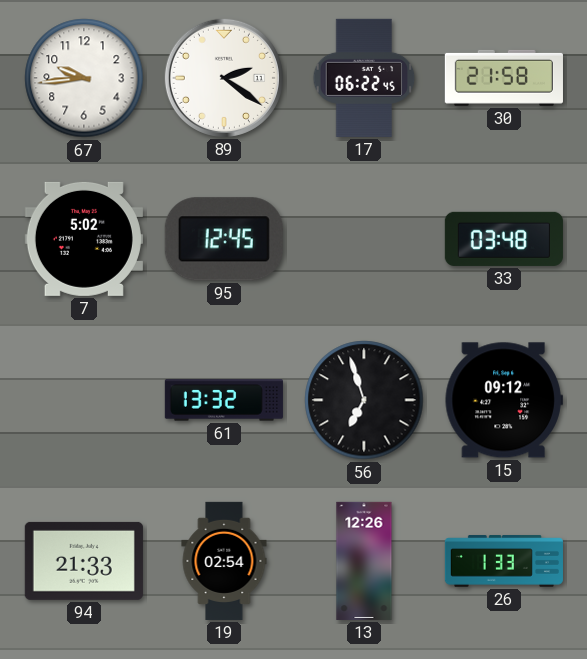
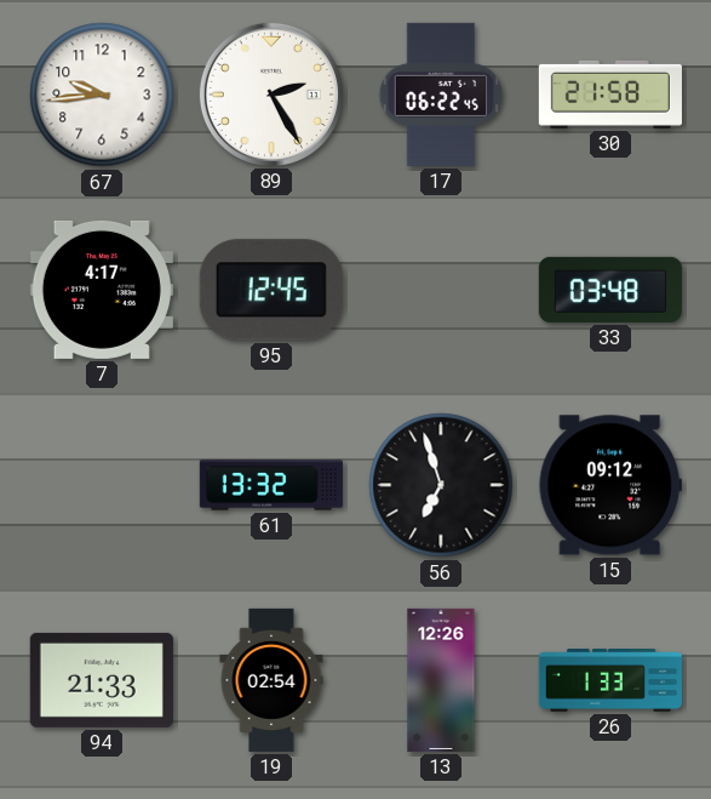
89: 2:21 -> 2:25 (271, 95)
7: 5:02 -> 4:17 (102, 290)
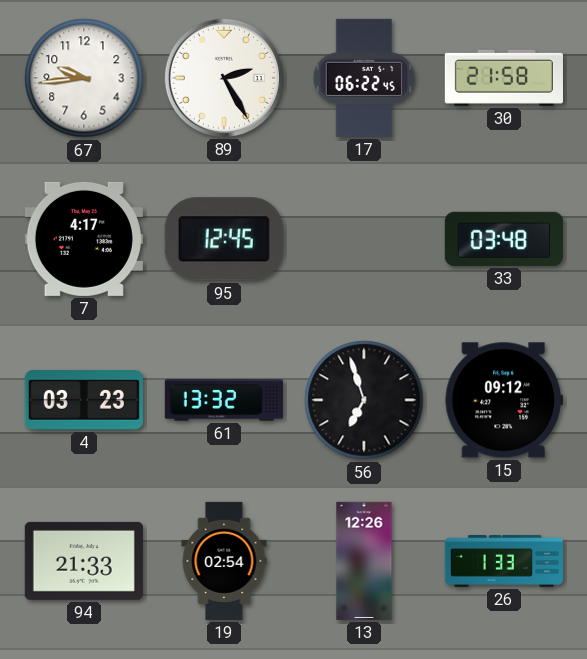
4: none -> 03:23 (84, 400)
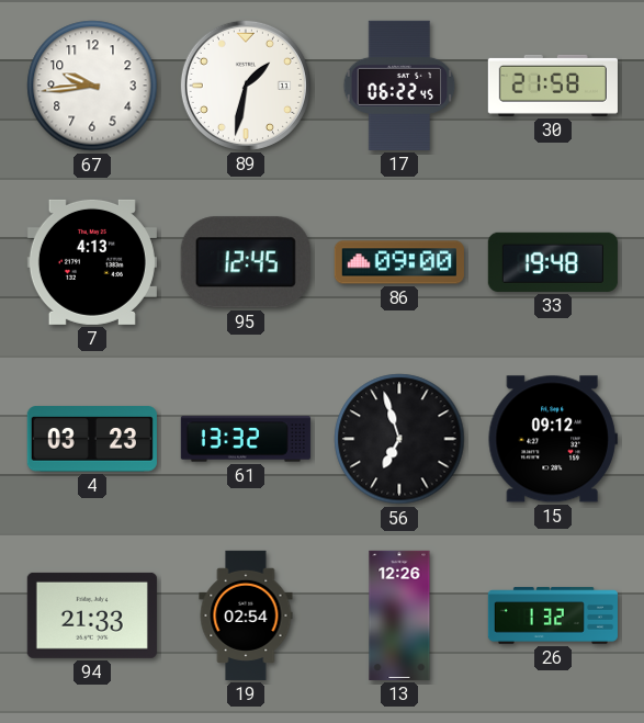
89: 2:25 -> 1:32 (246, 86)
7: 4:17 -> 4:13 (92, 262)
86: none -> 09:00 (399, 262)
33: 03:48 -> 19:48 (553, 262)
26: 1:33 -> 1:32 (553, 615)
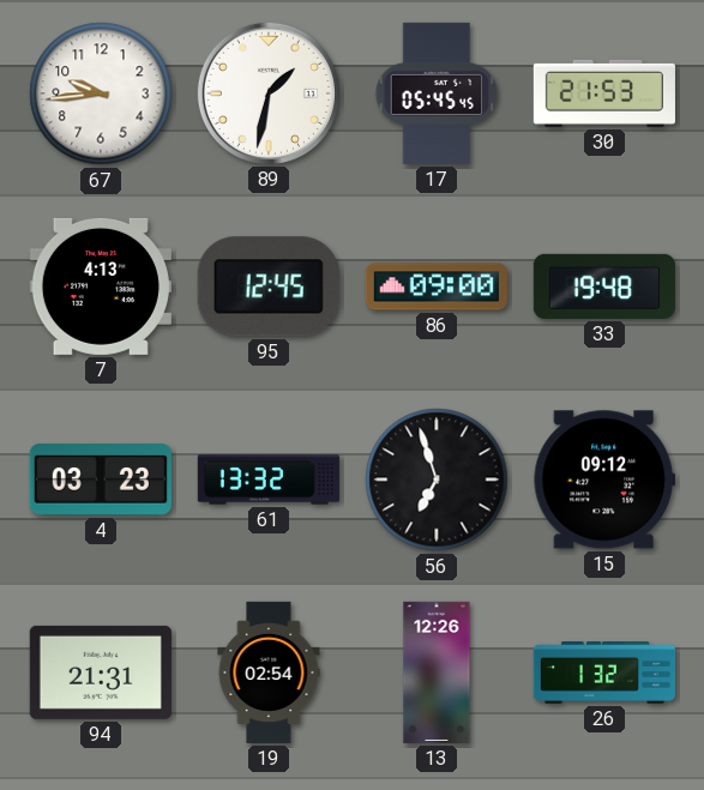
17: 06:22 -> 05:45 (437, 94)
30: 21:58 -> 21:53 (604, 94)
94: 21:33 -> 21:31 (101, 673)
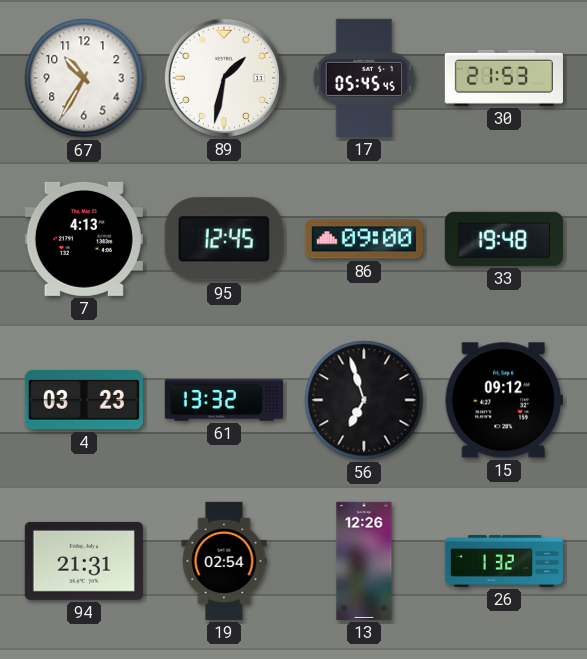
67: 9:44 -> 10:35 (84, 78)
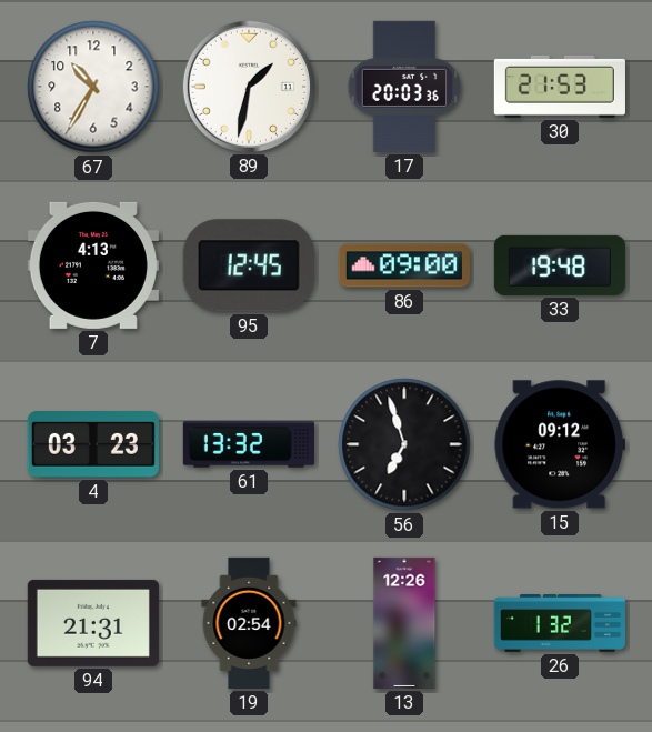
17: 05:45 -> 20:03 (404, 87)
